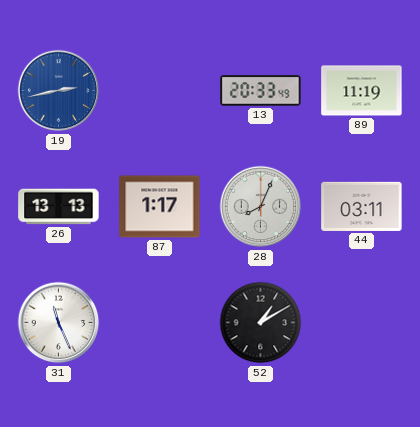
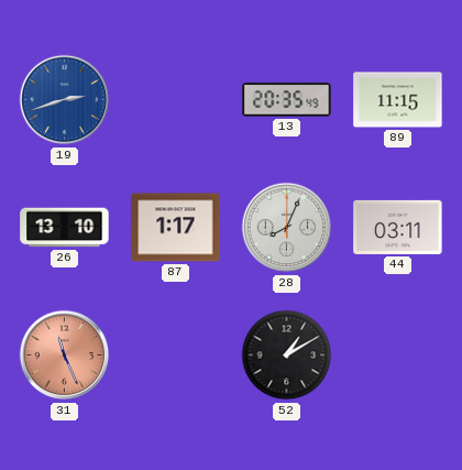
19: 2:43 -> 2:42 (65, 100)
13: 20:33 -> 20:35 (287, 100)
89: 11:19 -> 11:15 (398, 100)
26: 13:13 -> 13:10 (65, 228)
31 dial: white -> salmon (65, 356)
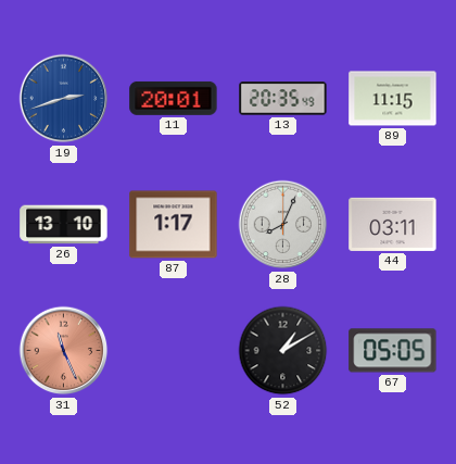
11: none -> 20:01 (174, 98)
67: none -> 05:05 (393, 351)
